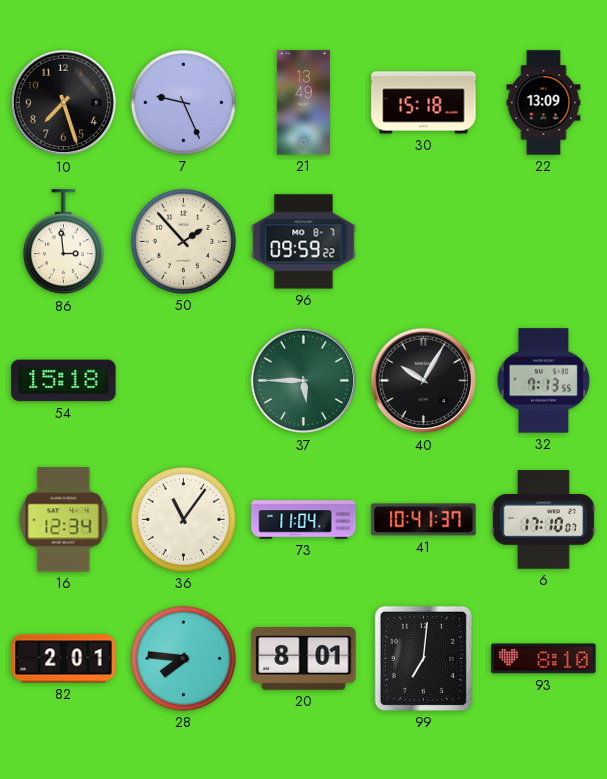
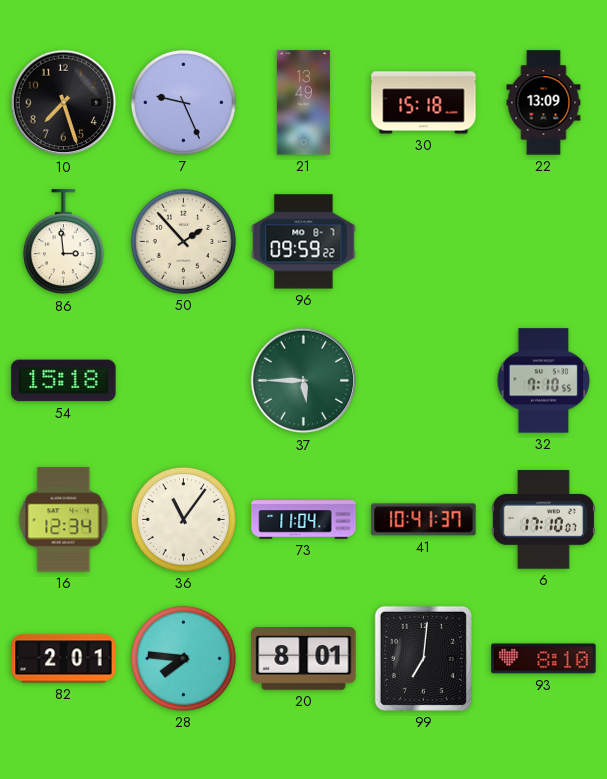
40: 10:05 -> none (424, 381)
32: 7:13 -> 7:10 (544, 381)
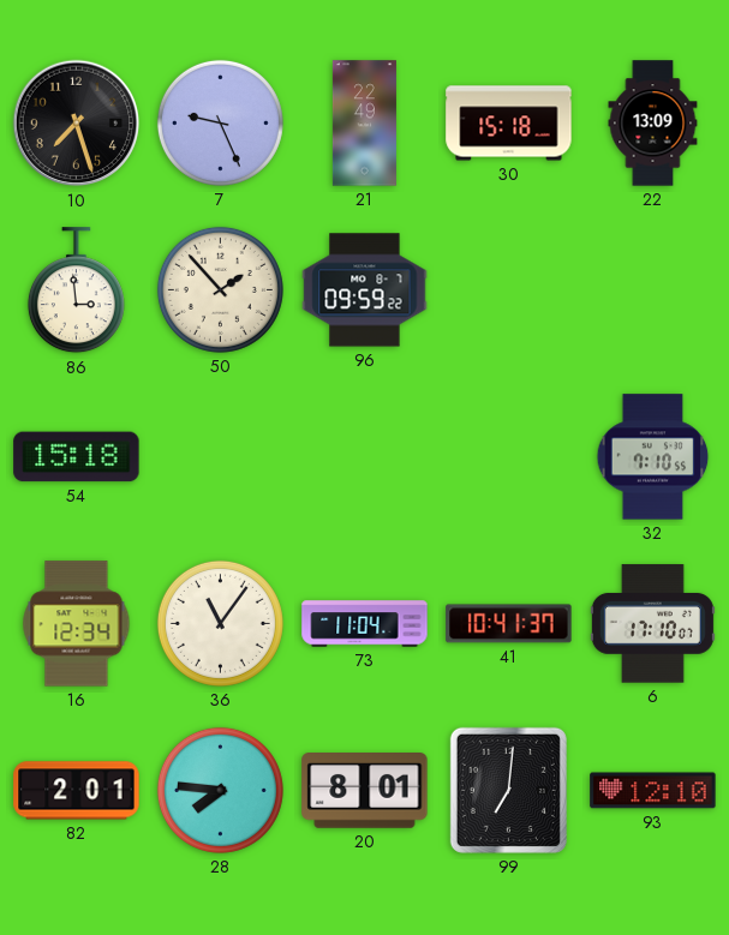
21: 13:49 -> 22:49 (364, 124)
37: 5:45 -> none (304, 381)
93: 8:10 -> 12:10 (653, 791)
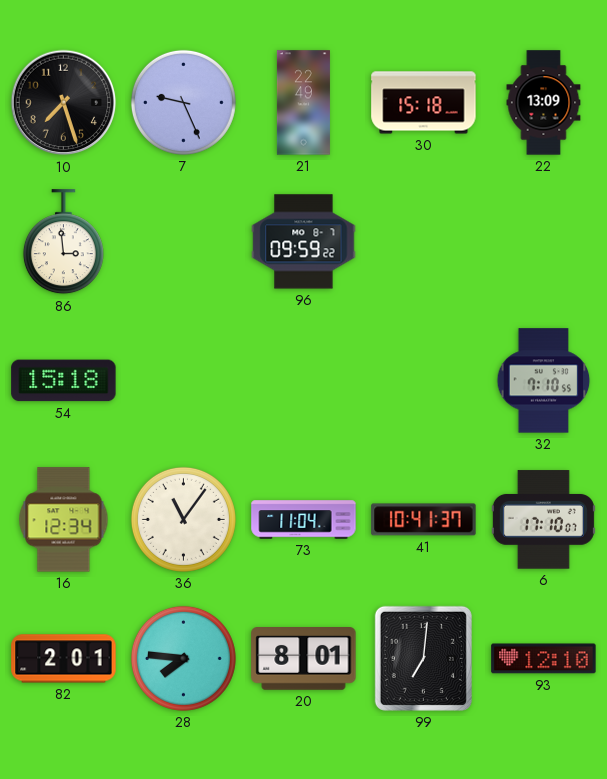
50: 1:53 -> none (220, 289)
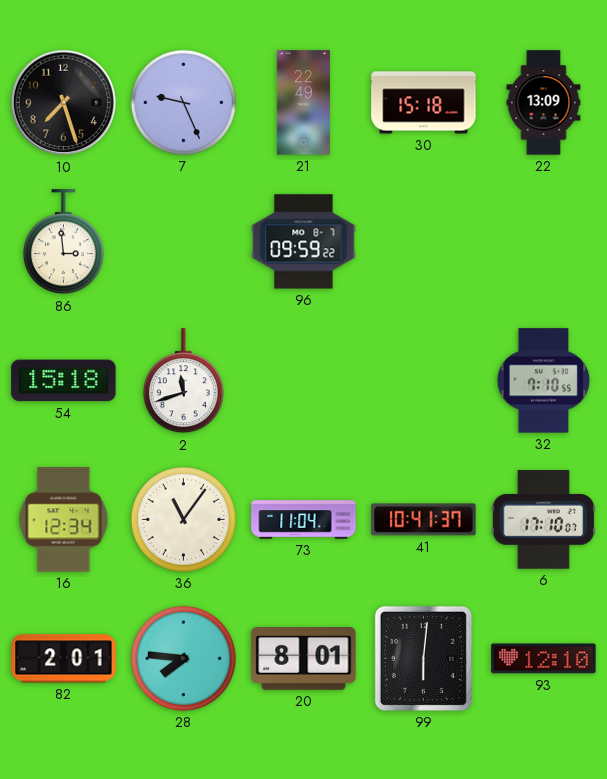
2: none -> 11:42 (183, 381)
99: 7:01 -> 6:01 (423, 658)
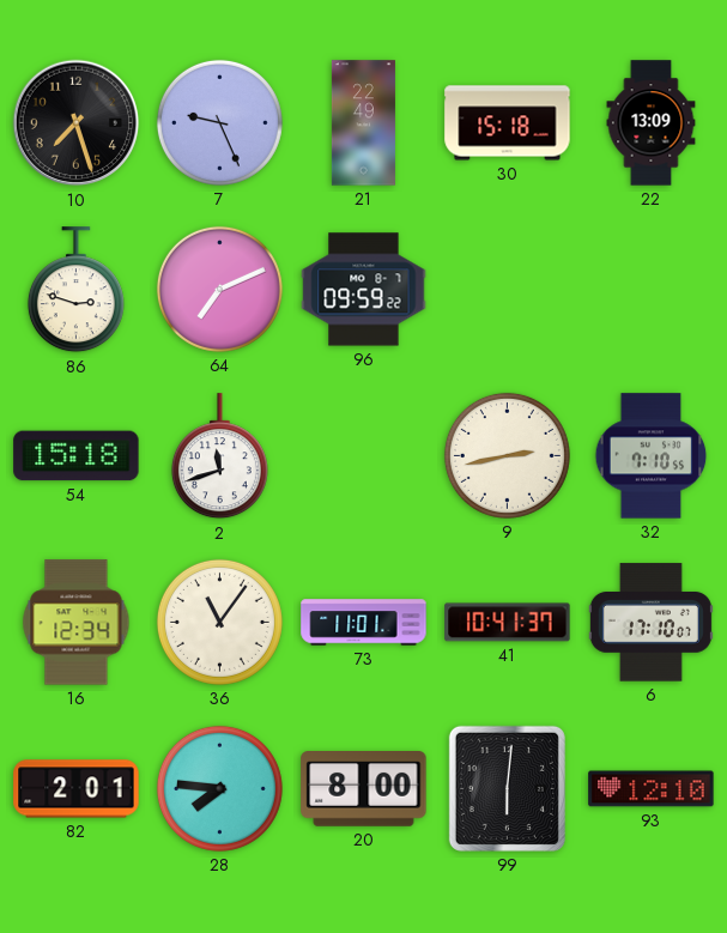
86: 2:59 -> 2:48 (75, 290)
64: none -> 7:11 (219, 289)
9: none -> 2:43 (507, 455)
73: 11:04 -> 11:01 (364, 623)
20: 8:01 -> 8:00 (364, 789)
